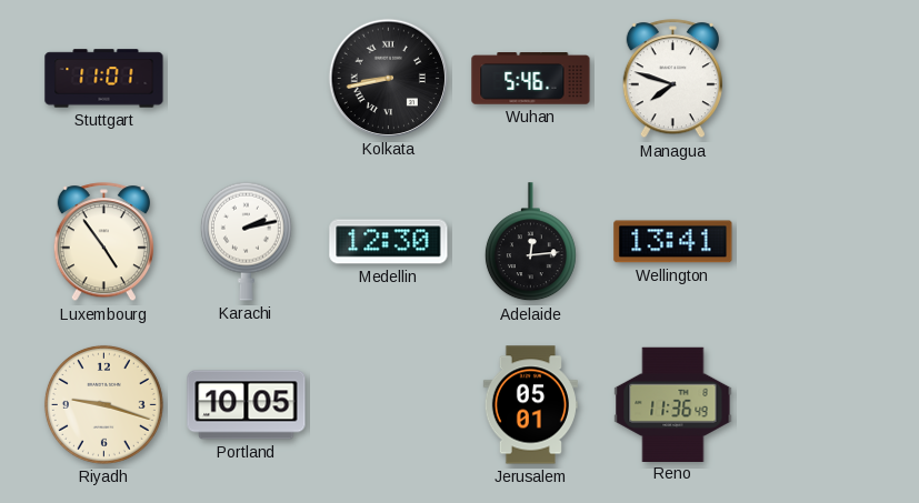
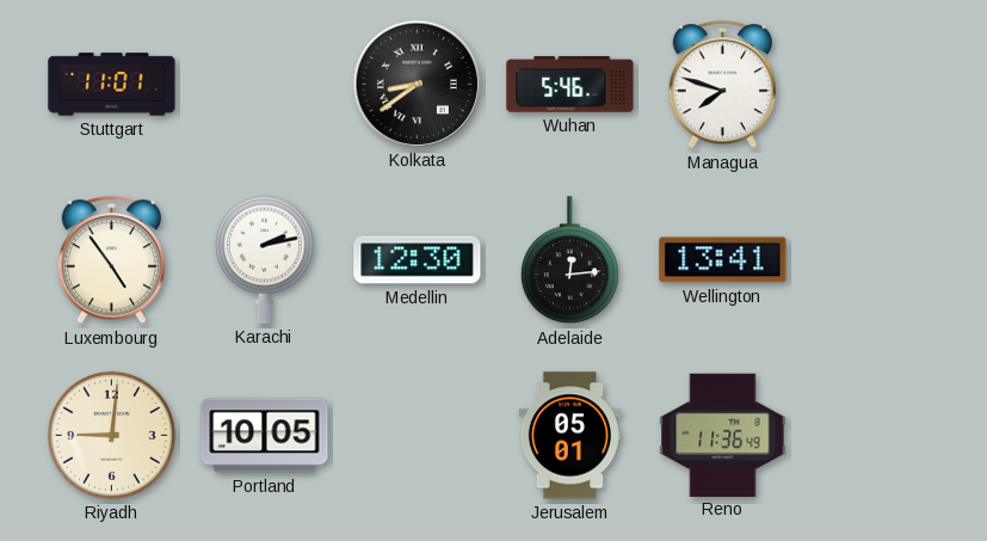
Kolkata: 8:43 -> 8:39 (417, 84)
Riyadh: 9:18 -> 9:01 (111, 435)
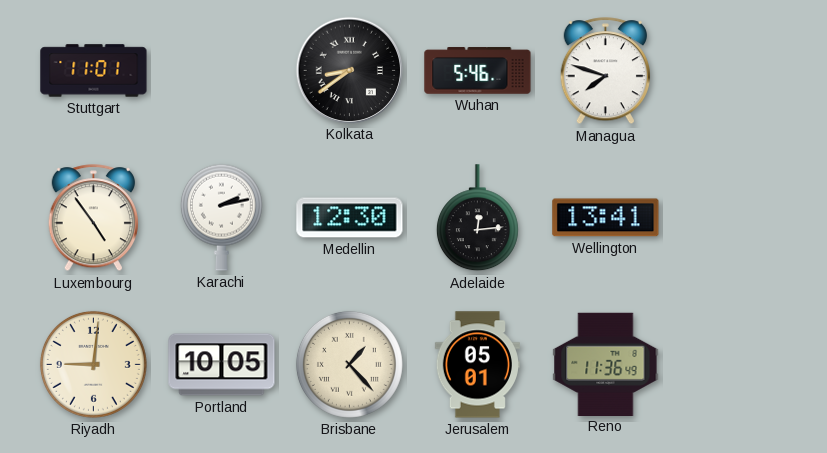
Brisbane: none -> 1:23 (349, 364)
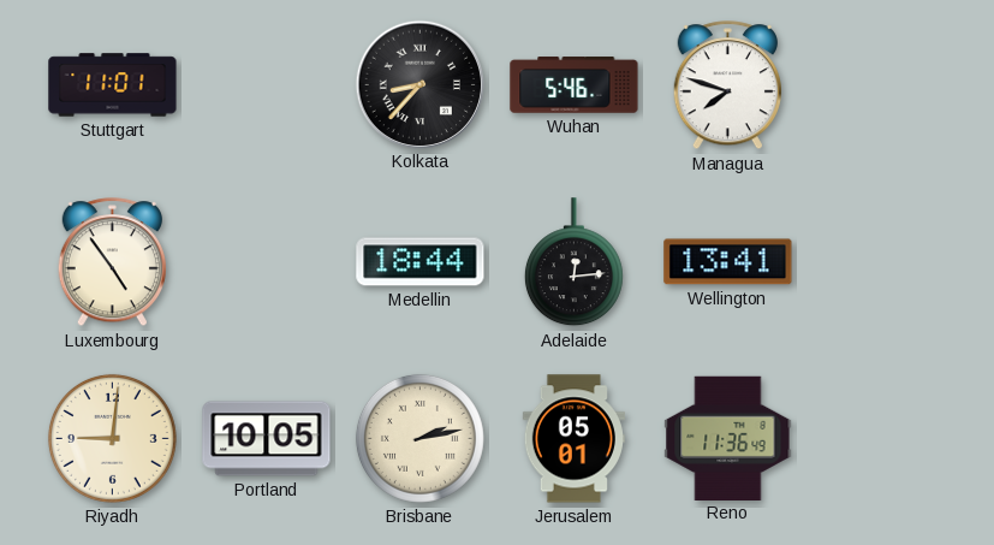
Kolkata: 8:39 -> 8:37 (419, 84)
Karachi: 2:13 -> none (221, 217)
Medellin: 12:30 -> 18:44 (421, 262)
Brisbane: 1:23 -> 2:13 (419, 438)
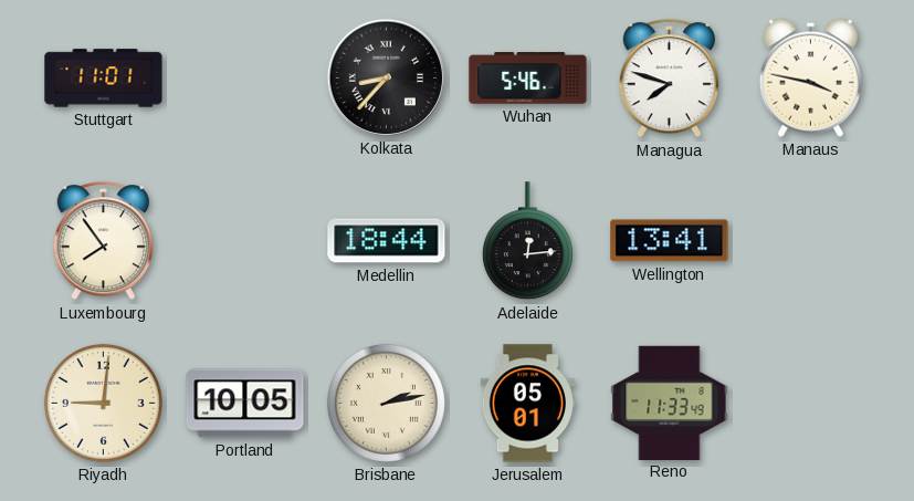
Manaus: none -> 3:47 (810, 77)
Luxembourg: 4:54 -> 7:54 (103, 241)
Reno: 11:36 -> 11:33 (670, 403)
